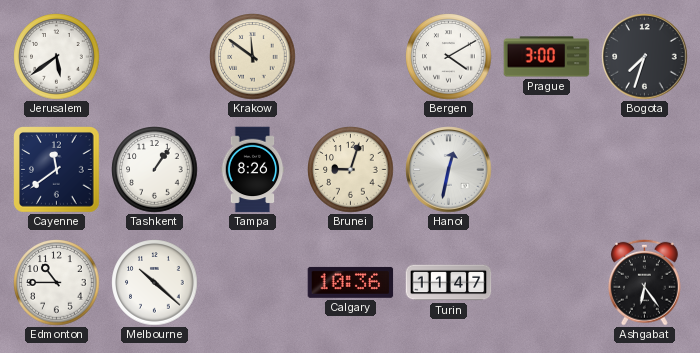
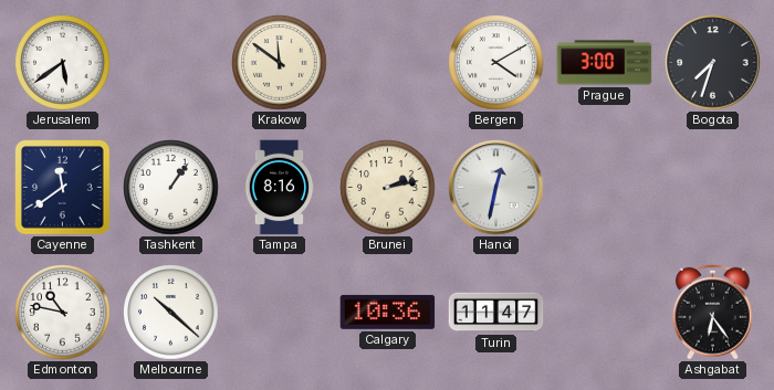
Tampa: 8:26 -> 8:16 (280, 188)
Brunei: 9:03 -> 2:13 (388, 188)
Edmonton: 10:45 -> 10:47 (63, 313)
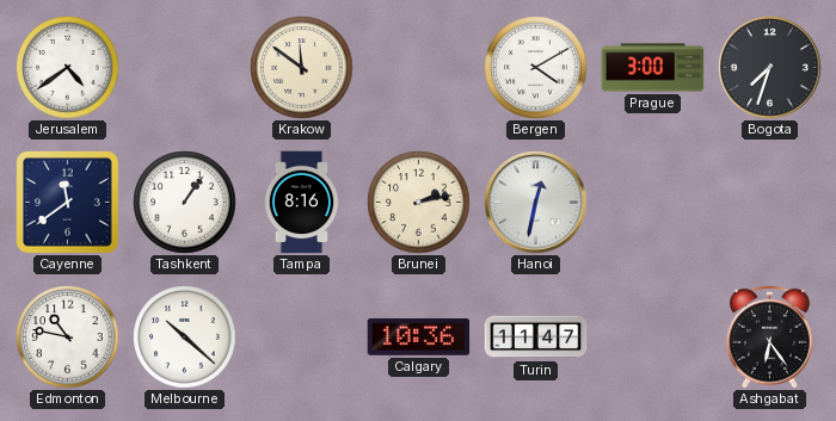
Jerusalem: 5:39 -> 4:39 (68, 68)
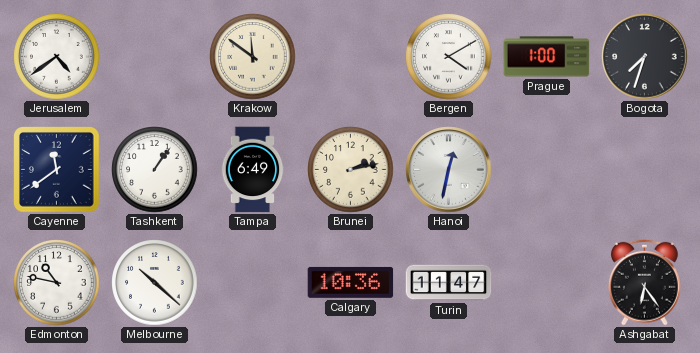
Prague: 3:00 -> 1:00 (547, 57)
Tampa: 8:16 -> 6:49 (253, 170)
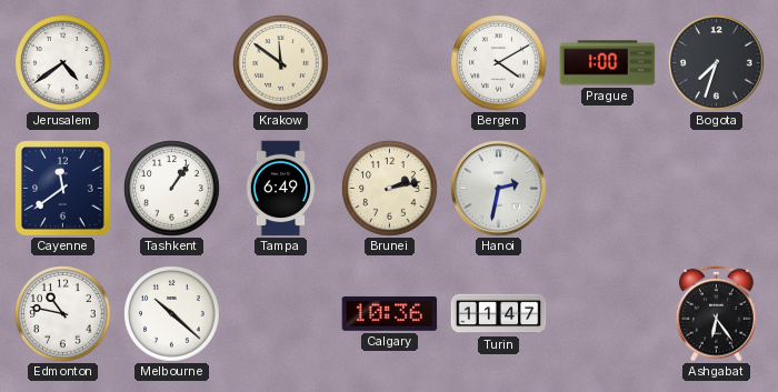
Hanoi: 12:32 -> 2:32 (499, 189)
